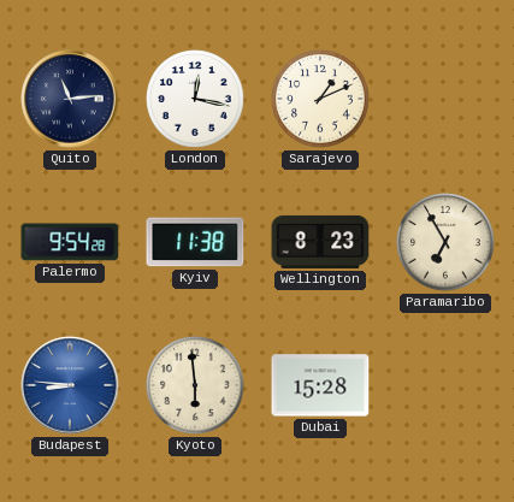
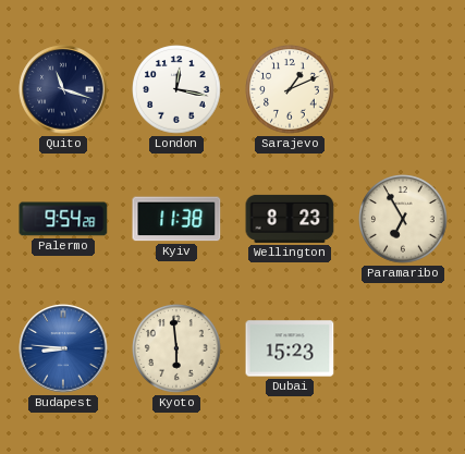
Quito: 11:14 -> 11:18 (63, 89)
Dubai: 15:28 -> 15:23 (290, 348)
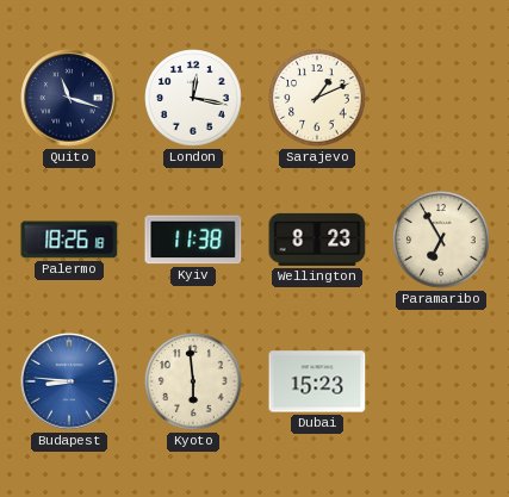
Palermo: 9:54 -> 18:26 (69, 240)
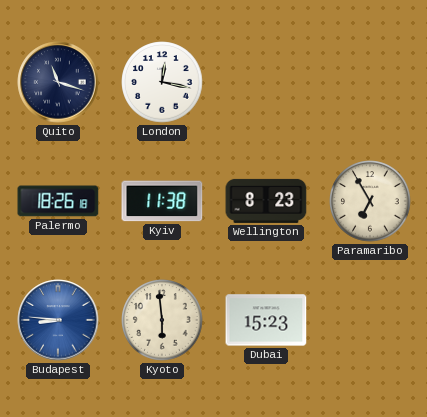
Sarajevo: 1:11 -> none (317, 98)
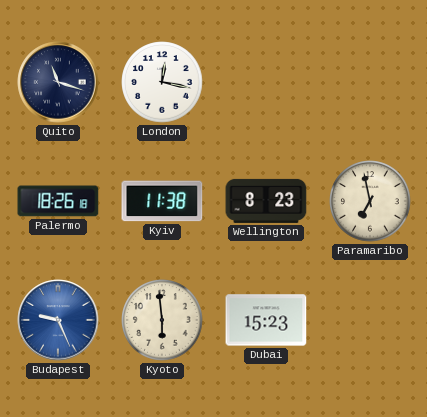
Paramaribo: 6:55 -> 6:58 (370, 201)
Budapest: 8:46 -> 9:26 (58, 320)
